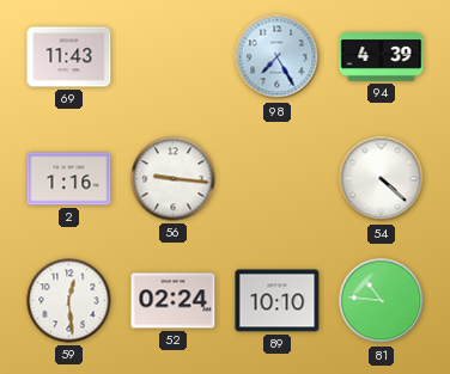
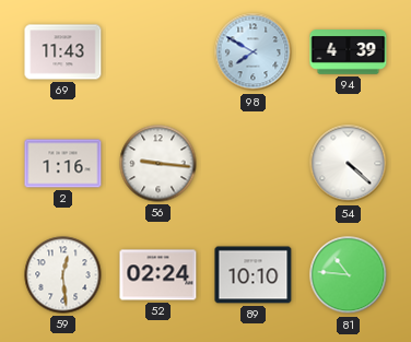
98: 7:25 -> 7:50 (254, 52)
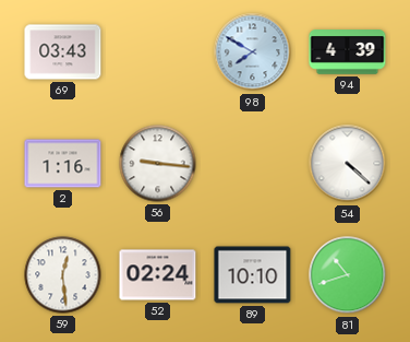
69: 11:43 -> 03:43 (63, 52)
81: 10:46 -> 10:42 (348, 275)
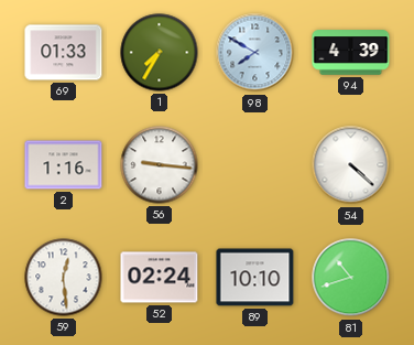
69: 03:43 -> 01:33 (64, 53)
1: none -> 7:35 (160, 53)
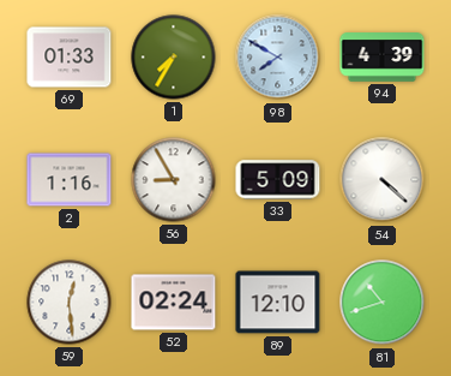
56: 9:16 -> 8:55 (174, 180)
33: none -> 5:09 (278, 180)
89: 10:10 -> 12:10 (278, 303)
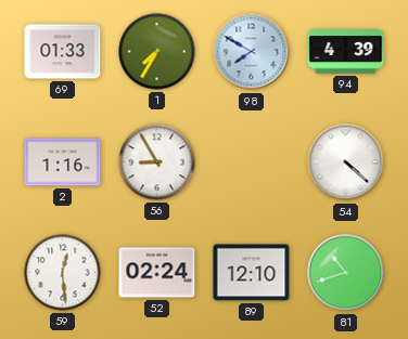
33: 5:09 -> none (278, 180)
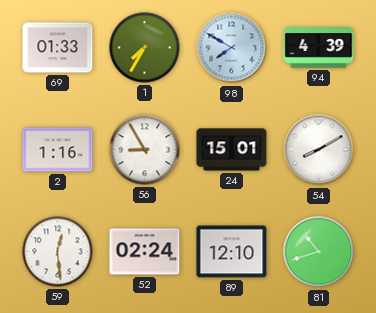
24: none -> 15:01 (232, 150)
54: 4:22 -> 8:10 (319, 150)
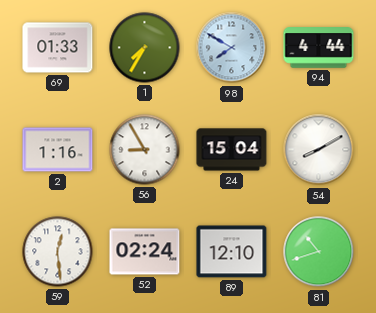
94: 4:39 -> 4:44 (319, 48)
24: 15:01 -> 15:04 (232, 150)
